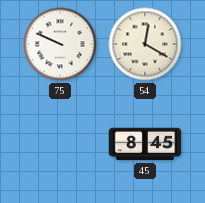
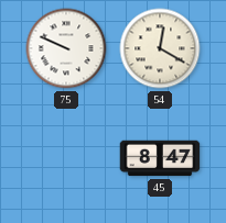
45: 8:45 -> 8:47 (160, 158)
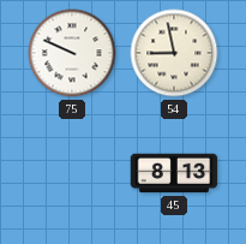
54: 12:20 -> 8:58 (174, 53)
45: 8:47 -> 8:13 (174, 173)
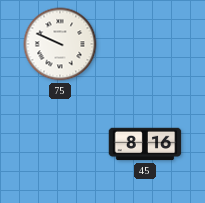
54: 8:58 -> none (174, 53)
45: 8:13 -> 8:16 (145, 144)
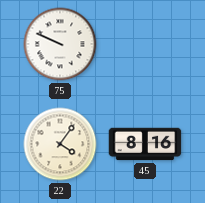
22: none -> 4:06 (60, 144)
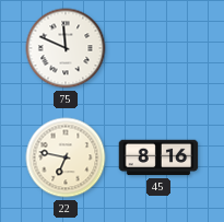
75: 9:49 -> 11:49 (66, 48)
22: 4:06 -> 6:47 (66, 157)
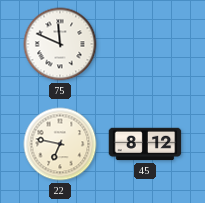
45: 8:16 -> 8:12 (145, 144)
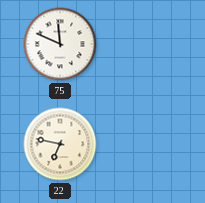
45: 8:12 -> none (145, 144)
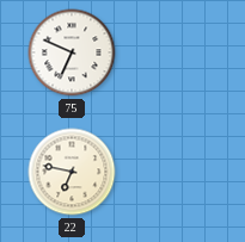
75: 11:49 -> 6:49 (72, 52)
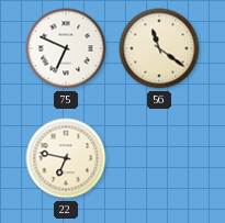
56: none -> 11:21 (159, 48)
